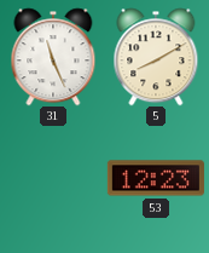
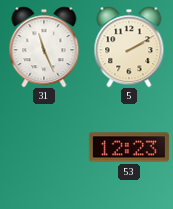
5: 8:10 -> 2:10 (129, 47)
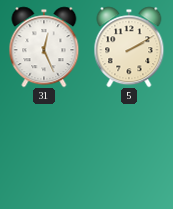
31: 11:26 -> 12:26 (44, 47)
53: 12:23 -> none (129, 147)
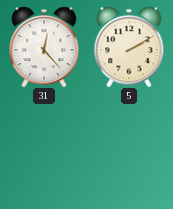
31: 12:26 -> 12:23 (44, 47)
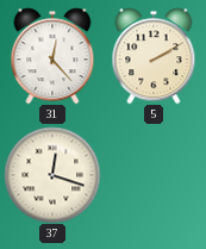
37: none -> 12:18 (52, 175)
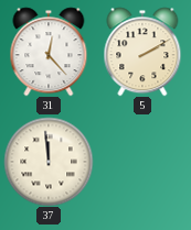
37: 12:18 -> 11:59 (49, 162)
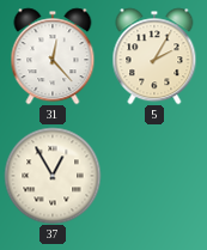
5: 2:10 -> 2:05 (154, 56)
37: 11:59 -> 12:55 (53, 176)
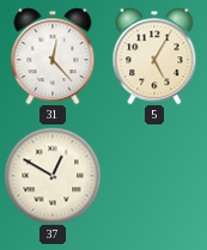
5: 2:05 -> 5:05 (154, 56)
37: 12:55 -> 12:50 (53, 176)
